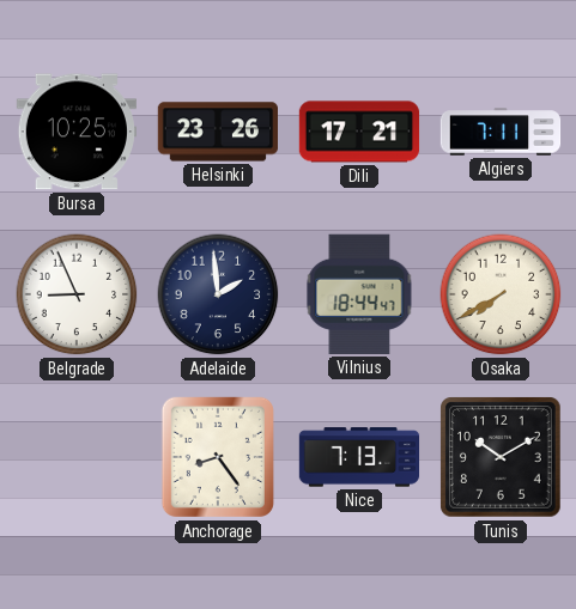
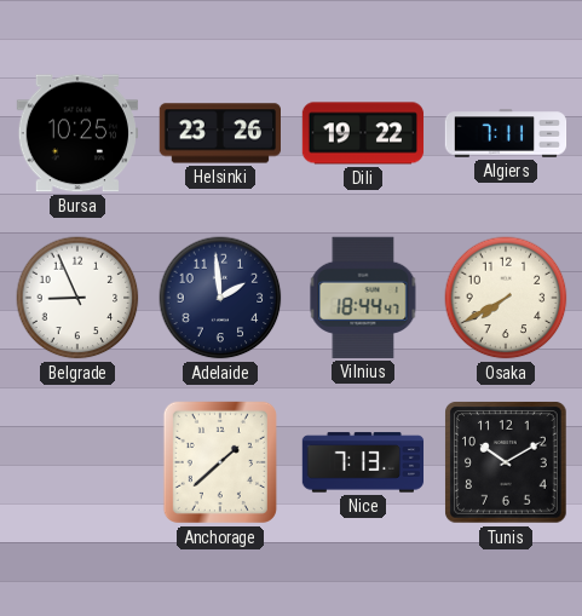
Dili: 17:21 -> 19:22 (363, 133)
Anchorage: 8:24 -> 1:38 (220, 462)
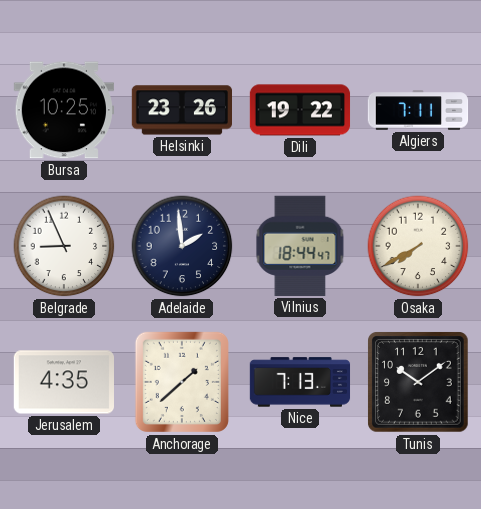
Jerusalem: none -> 4:35 (63, 382)
Tunis: 10:10 -> 10:09 (419, 383)
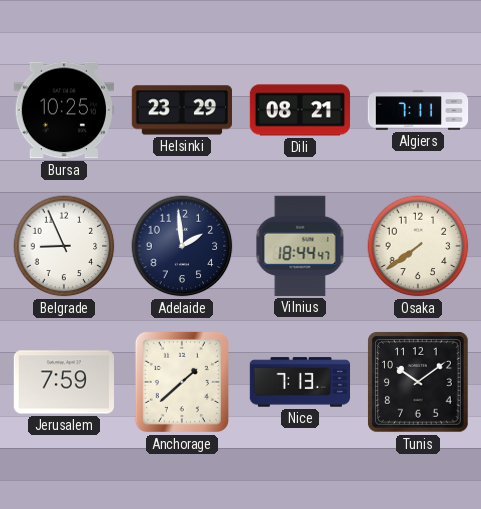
Helsinki: 23:26 -> 23:29 (181, 110)
Dili: 19:22 -> 08:21 (300, 110)
Osaka: 7:40 -> 7:39 (418, 246)
Jerusalem: 4:35 -> 7:59 (63, 382)
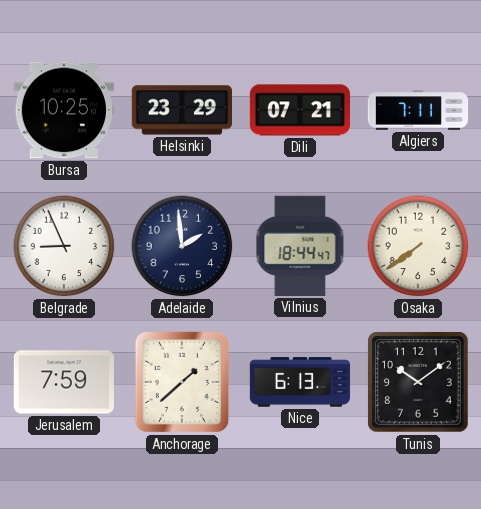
Dili: 08:21 -> 07:21 (300, 110)
Nice: 7:13 -> 6:13 (300, 382)
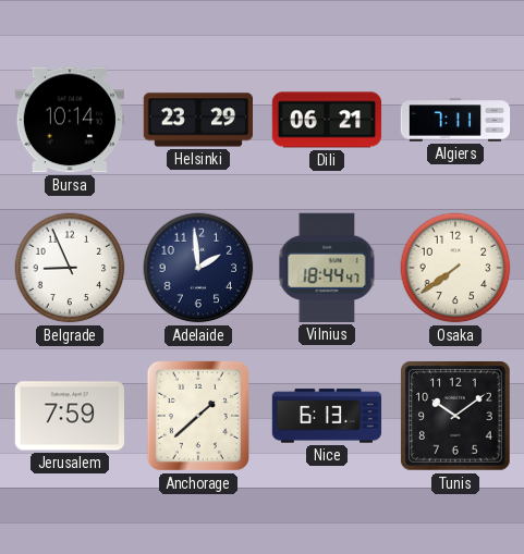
Bursa: 10:25 -> 10:14 (69, 120)
Dili: 07:21 -> 06:21 (327, 120)
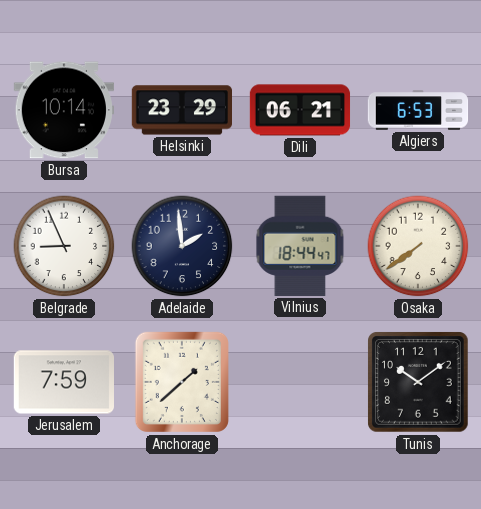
Algiers: 7:11 -> 6:53 (418, 110)
Nice: 6:13 -> none (327, 416)
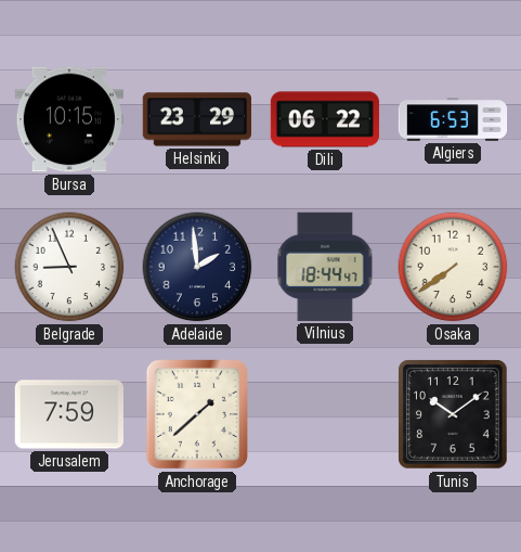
Bursa: 10:14 -> 10:15 (68, 119)
Dili: 06:21 -> 06:22 (325, 119)
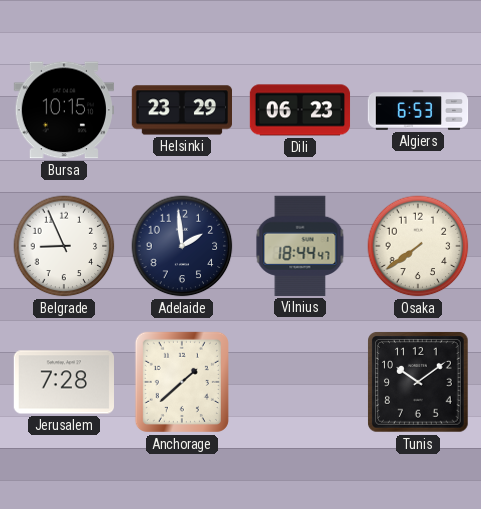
Dili: 06:22 -> 06:23 (300, 110)
Jerusalem: 7:59 -> 7:28 (63, 382)
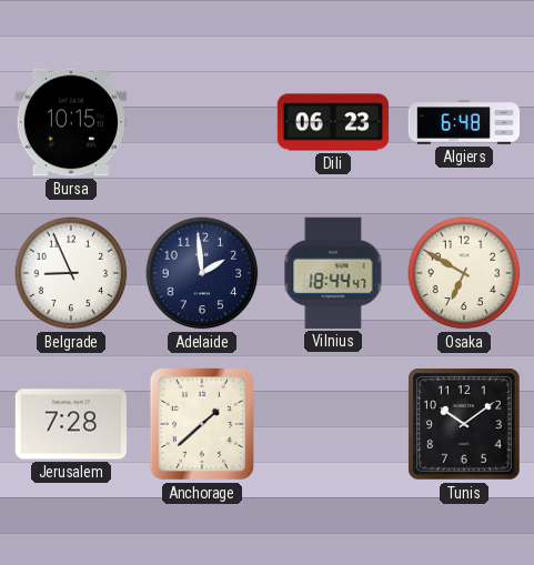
Helsinki: 23:29 -> none (181, 110)
Algiers: 6:53 -> 6:48 (464, 122)
Osaka: 7:39 -> 6:50 (464, 273)
